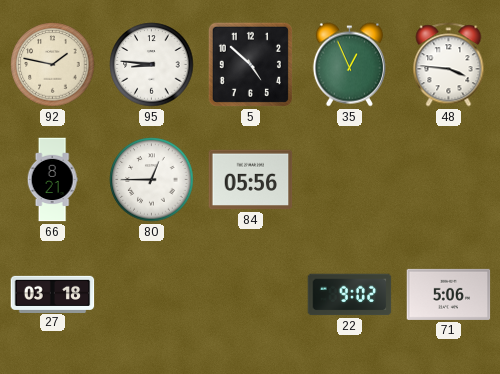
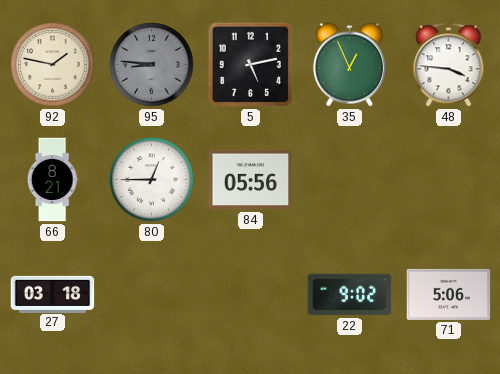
95 dial: white -> grey (152, 65)
5: 4:52 -> 5:13 (250, 64)
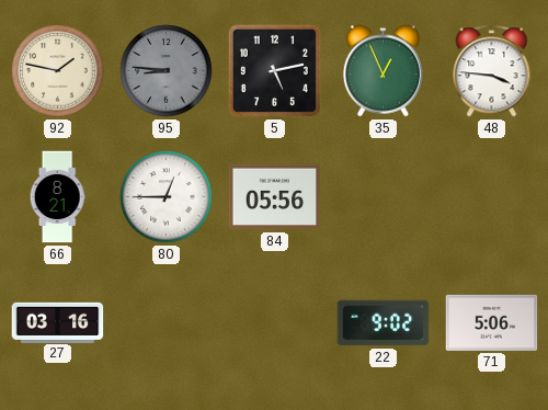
27: 03:18 -> 03:16 (58, 322)
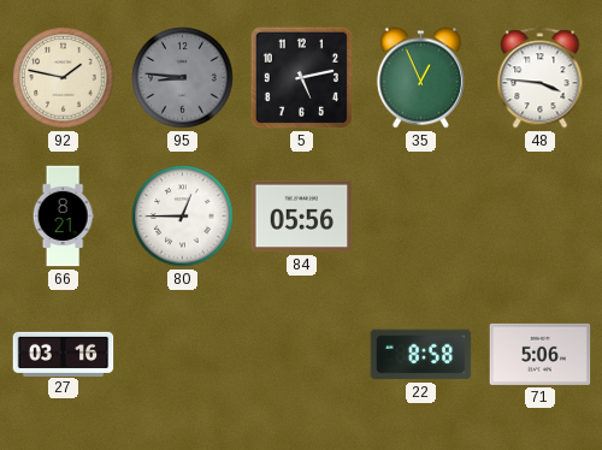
22: 9:02 -> 8:58 (421, 355)
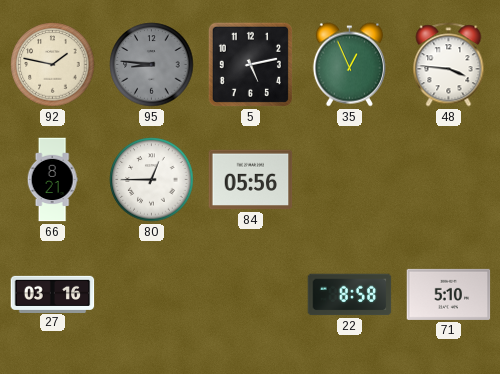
71: 5:06 -> 5:10 (449, 294)
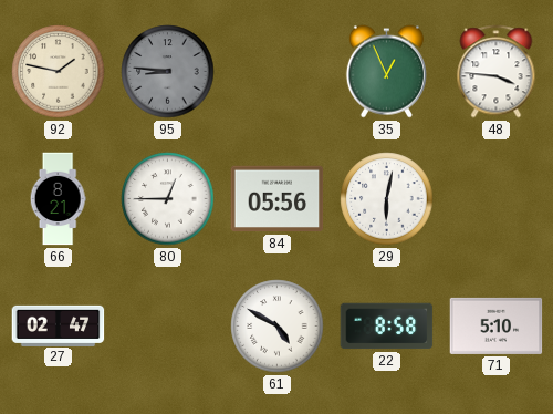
5: 5:13 -> none (250, 64)
29: none -> 6:02 (387, 199)
27: 03:16 -> 02:47 (59, 325)
61: none -> 4:50 (278, 327)
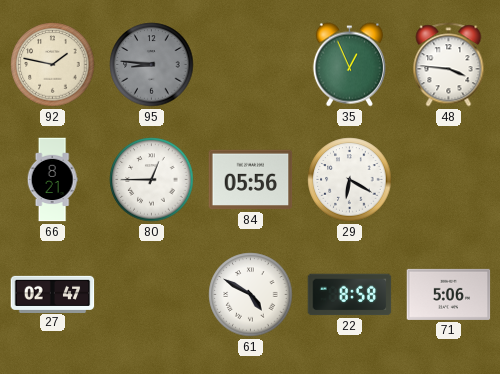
29: 6:02 -> 6:20 (350, 180)
71: 5:10 -> 5:06 (449, 294)
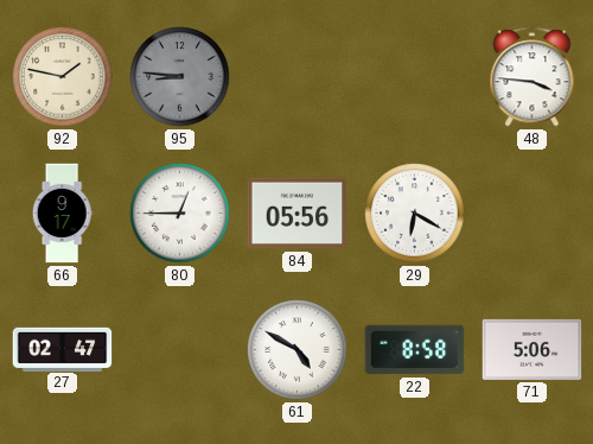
35: 12:56 -> none (349, 65)
66: 8:21 -> 9:17 (62, 214)
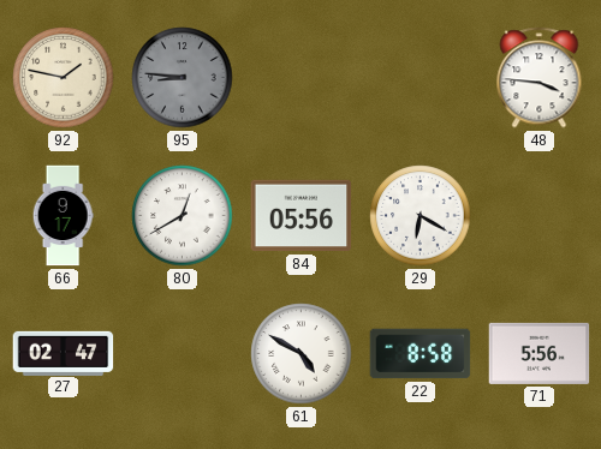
80: 12:45 -> 12:40 (183, 216)
71: 5:06 -> 5:56 (540, 353)
